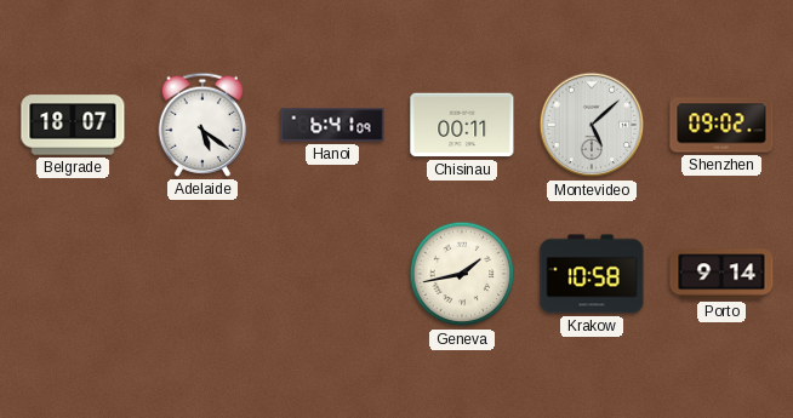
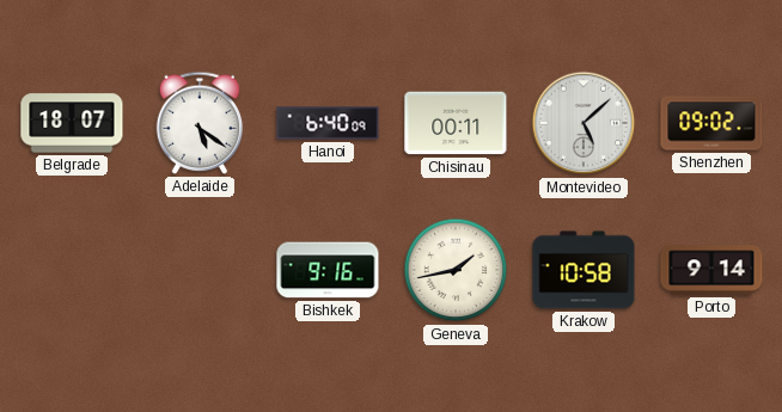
Hanoi: 6:41 -> 6:40 (328, 123)
Bishkek: none -> 9:16 (328, 270)
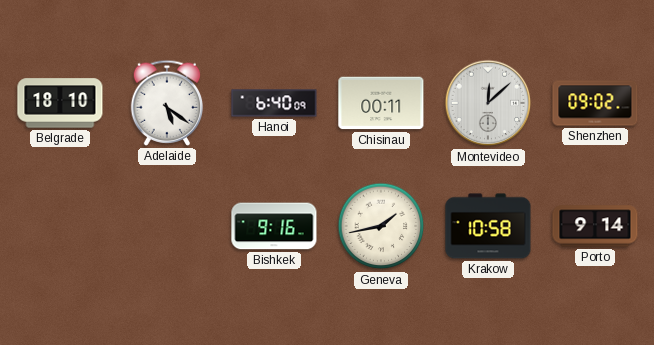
Belgrade: 18:07 -> 18:10 (60, 103)
Montevideo: 5:08 -> 12:08 (488, 103)
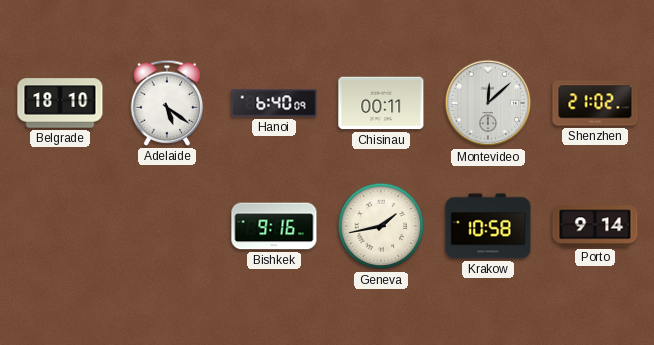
Shenzhen: 09:02 -> 21:02 (595, 103)
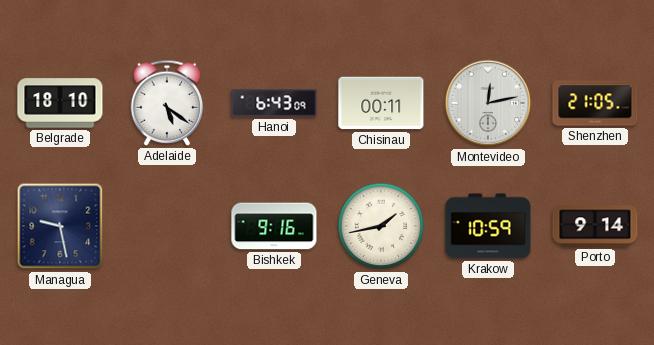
Hanoi: 6:40 -> 6:43 (274, 103)
Montevideo: 12:08 -> 12:13 (488, 103)
Shenzhen: 21:02 -> 21:05 (595, 103)
Managua: none -> 9:28 (60, 226)
Krakow: 10:58 -> 10:59 (488, 226)
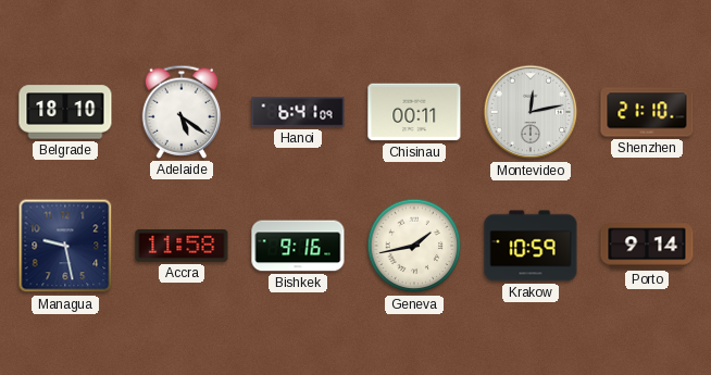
Hanoi: 6:43 -> 6:41 (298, 112)
Shenzhen: 21:05 -> 21:10 (647, 112)
Accra: none -> 11:58 (182, 247)
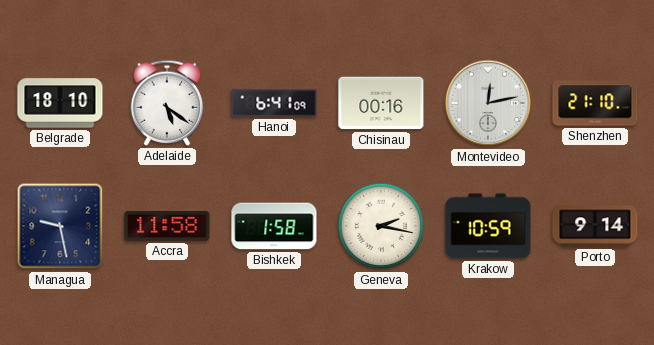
Chisinau: 00:11 -> 00:16 (381, 103)
Bishkek: 9:16 -> 1:58 (274, 226)
Geneva: 1:43 -> 2:17 (381, 226)
